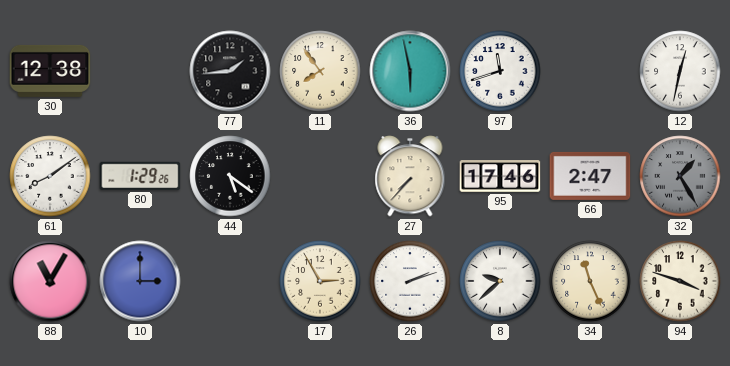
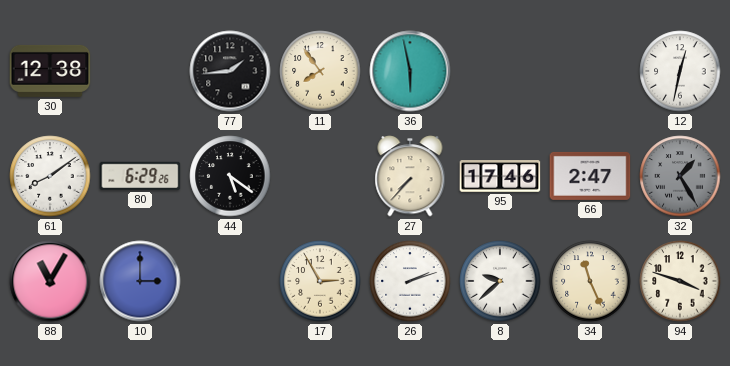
97: 11:42 -> none (500, 71)
80: 1:29 -> 6:29 (140, 176)
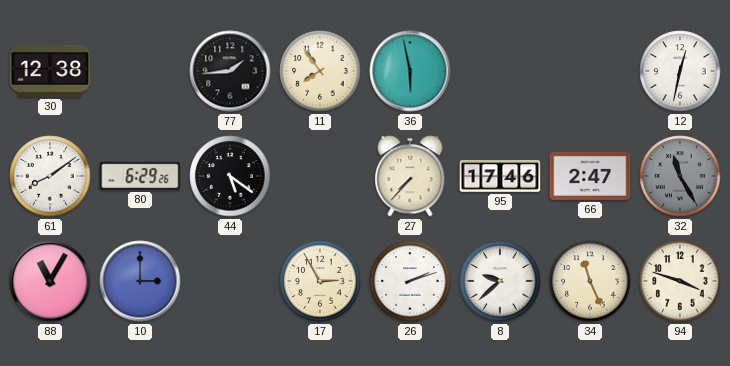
32: 1:25 -> 11:25 (680, 176)
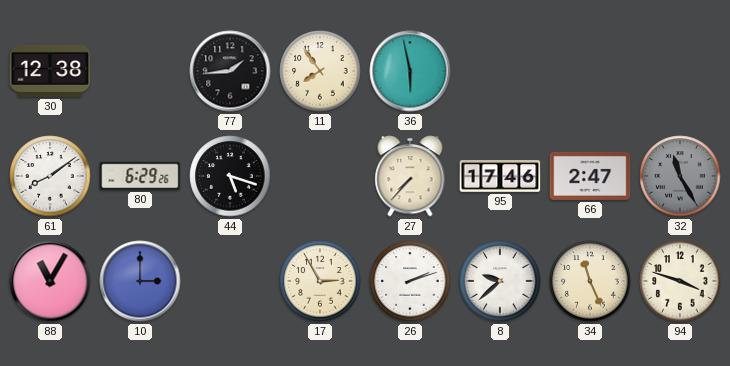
12: 12:32 -> none (680, 71)
44: 5:21 -> 5:18 (230, 176)
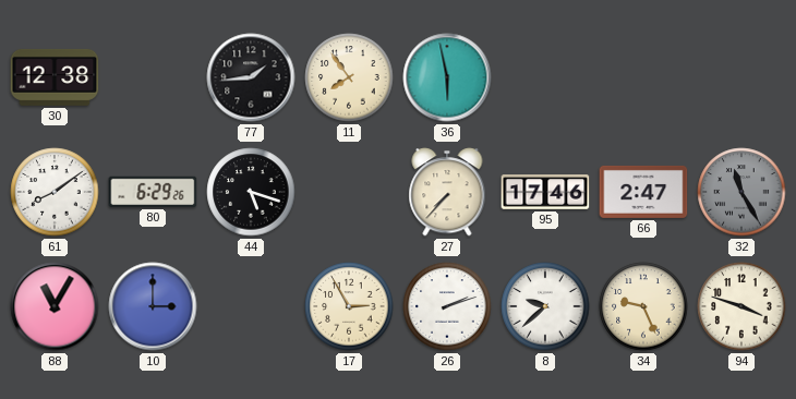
34: 11:26 -> 9:26 (643, 306)
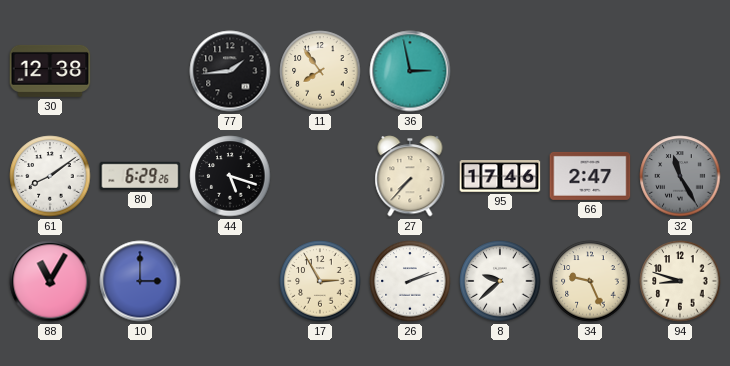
36: 5:58 -> 2:58 (410, 71)
94: 3:48 -> 8:48 (680, 281)
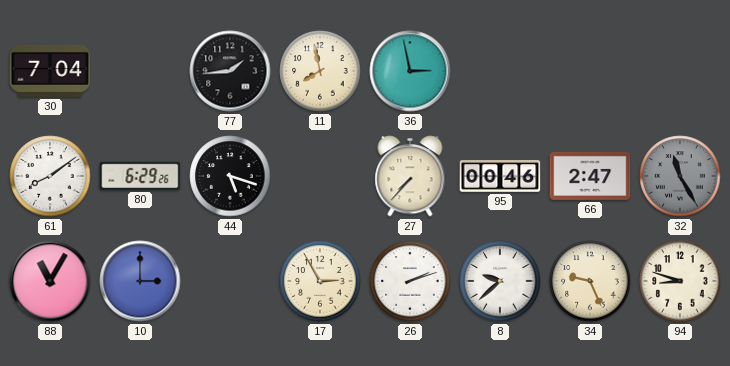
30: 12:38 -> 7:04 (50, 71)
11: 7:54 -> 7:58 (320, 71)
95: 17:46 -> 00:46 (500, 176)
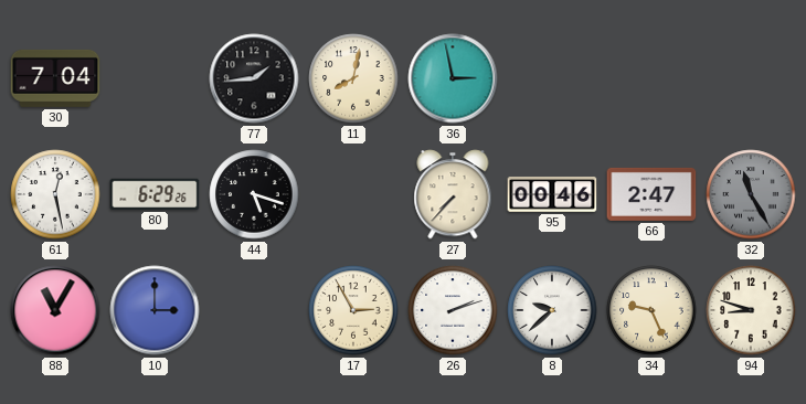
11: 7:58 -> 8:02 (353, 78)
61: 8:09 -> 12:28 (55, 194)
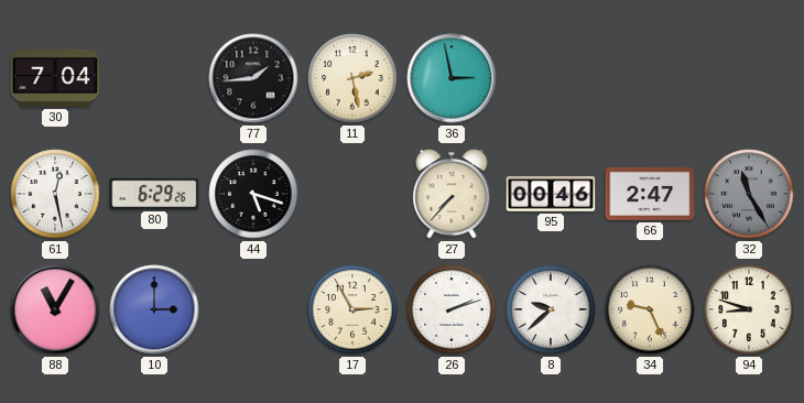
11: 8:02 -> 2:28 (352, 78)
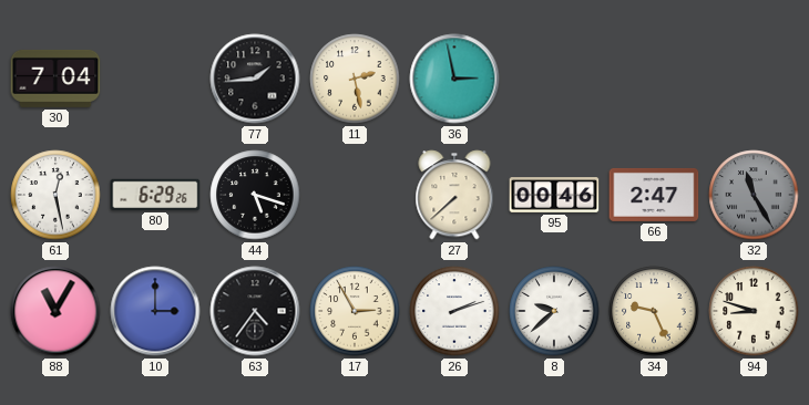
27: 7:37 -> 7:38 (454, 195)
63: none -> 4:36 (255, 311)
